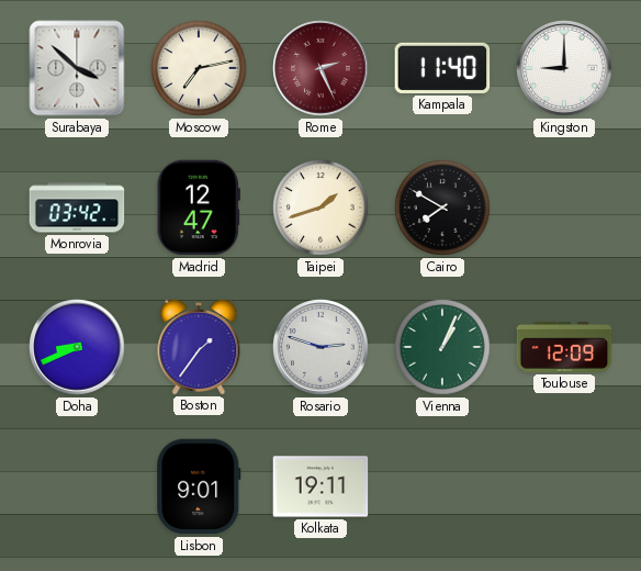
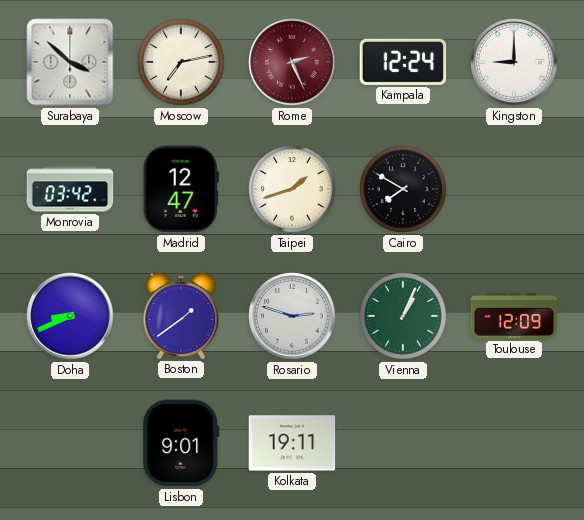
Kampala: 11:40 -> 12:24 (403, 62)
Boston: 1:36 -> 1:39 (181, 315)
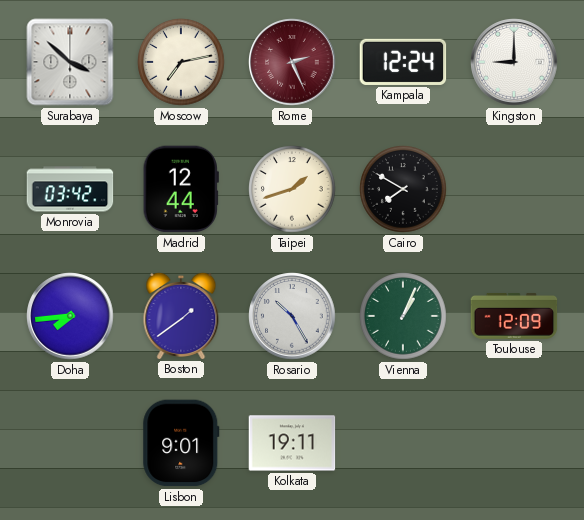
Madrid: 12:47 -> 12:44 (181, 189)
Doha: 8:41 -> 7:44 (70, 316)
Rosario: 2:48 -> 10:25 (292, 316)
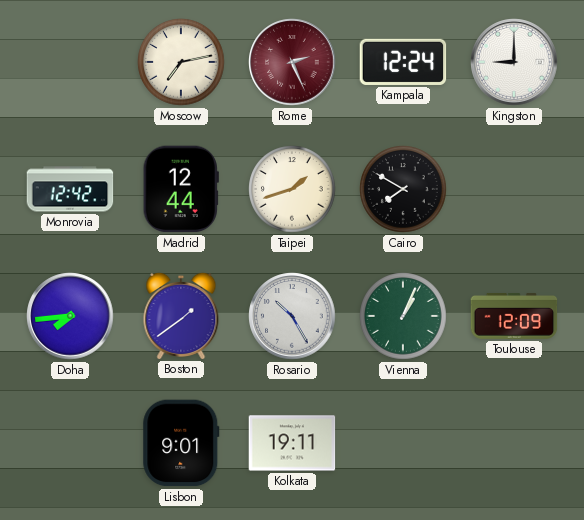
Surabaya: 3:52 -> none (70, 62)
Monrovia: 03:42 -> 12:42 (70, 189)
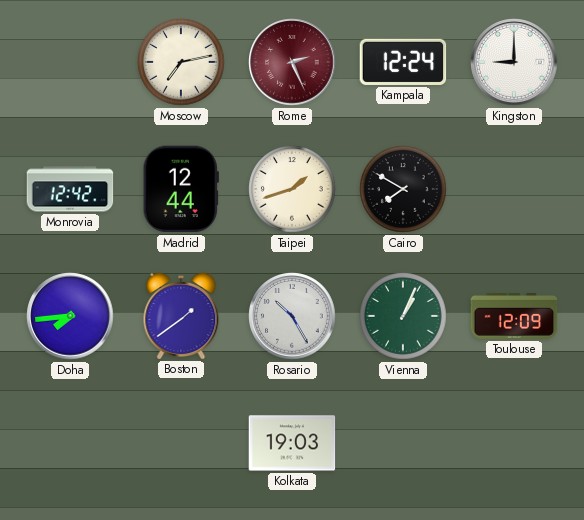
Lisbon: 9:01 -> none (181, 443)
Kolkata: 19:11 -> 19:03 (292, 443)
